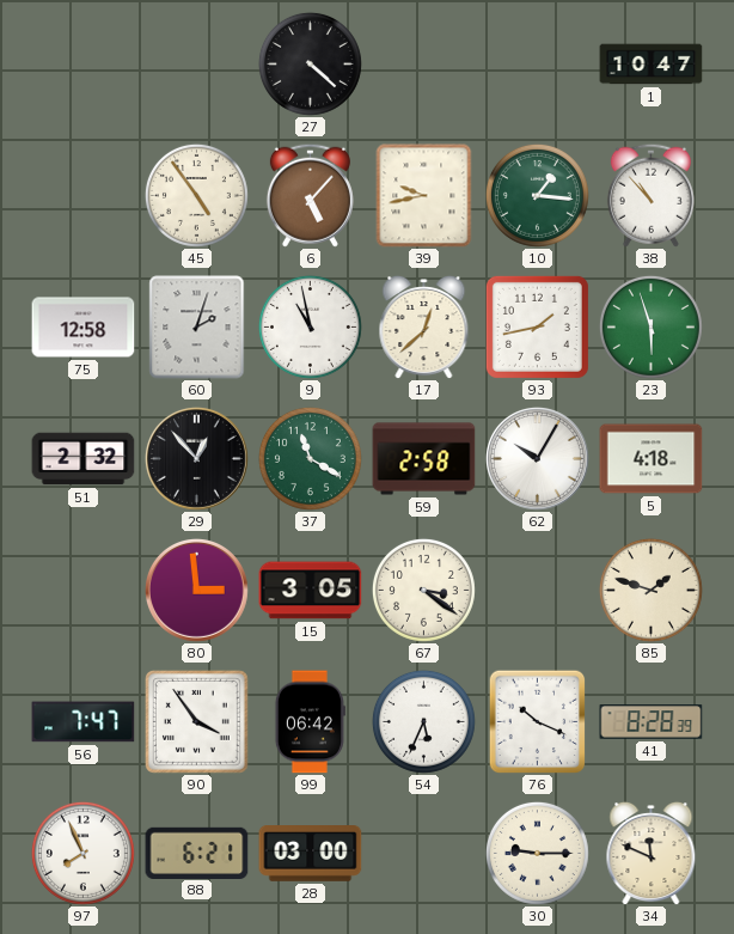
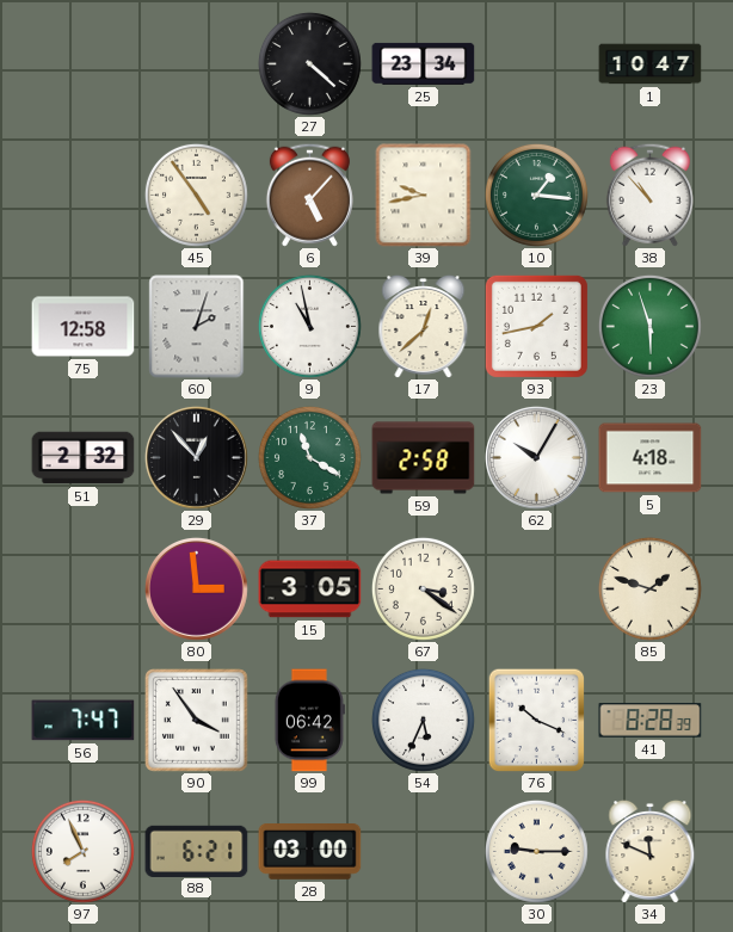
25: none -> 23:34 (424, 63)
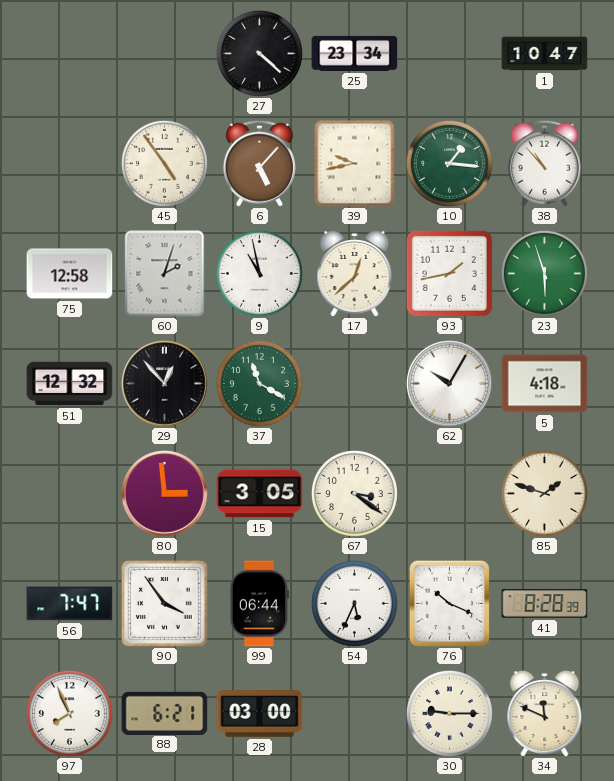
51: 2:32 -> 12:32 (70, 384)
59: 2:58 -> none (424, 458)
99: 06:42 -> 06:44 (259, 604)
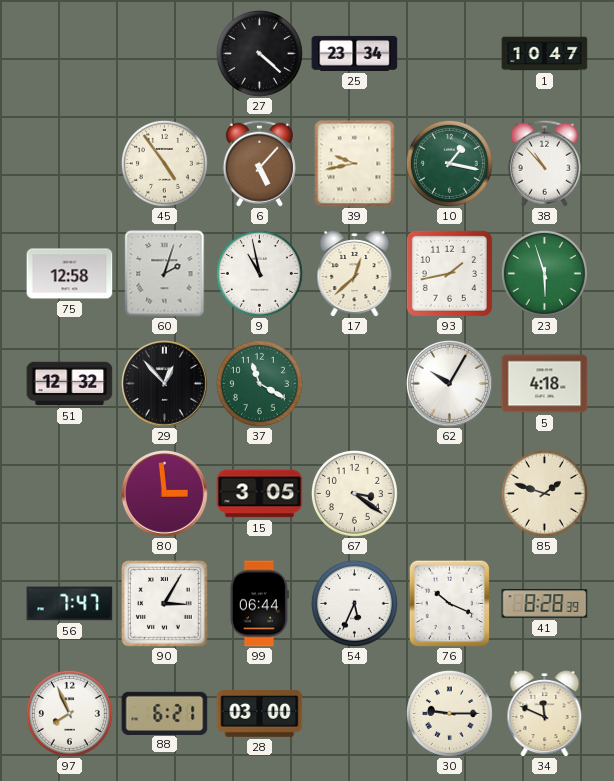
10: 1:16 -> 1:17 (449, 163)
90: 3:54 -> 3:05 (165, 604)
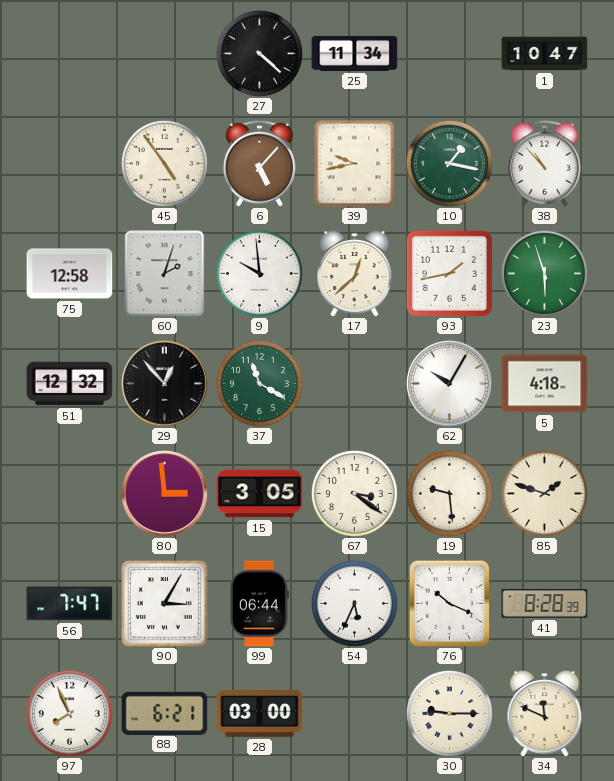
25: 23:34 -> 11:34 (355, 53)
9: 10:58 -> 9:59 (259, 273)
19: none -> 9:29 (449, 493)
